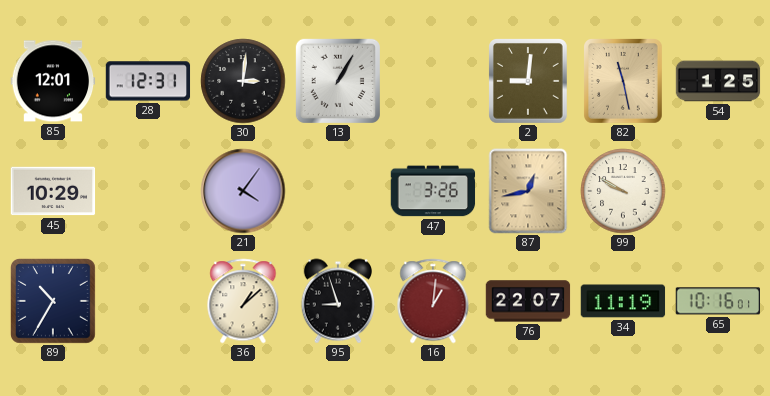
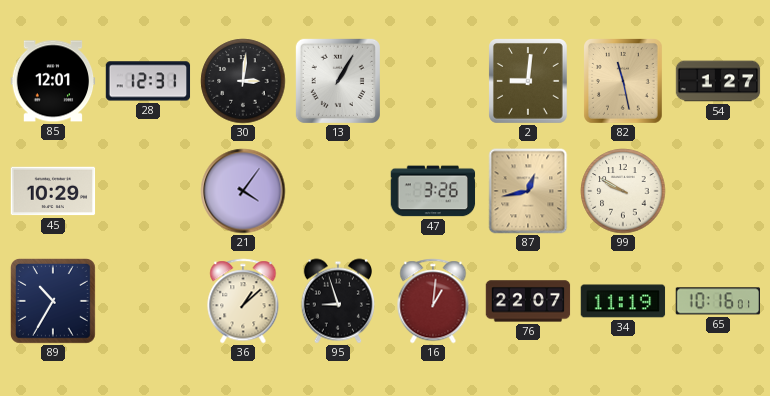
54: 1:25 -> 1:27 (718, 81)
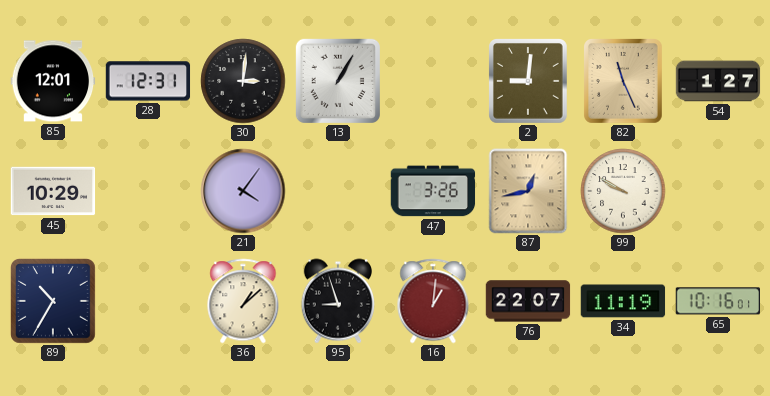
82: 11:28 -> 11:26 (624, 82)
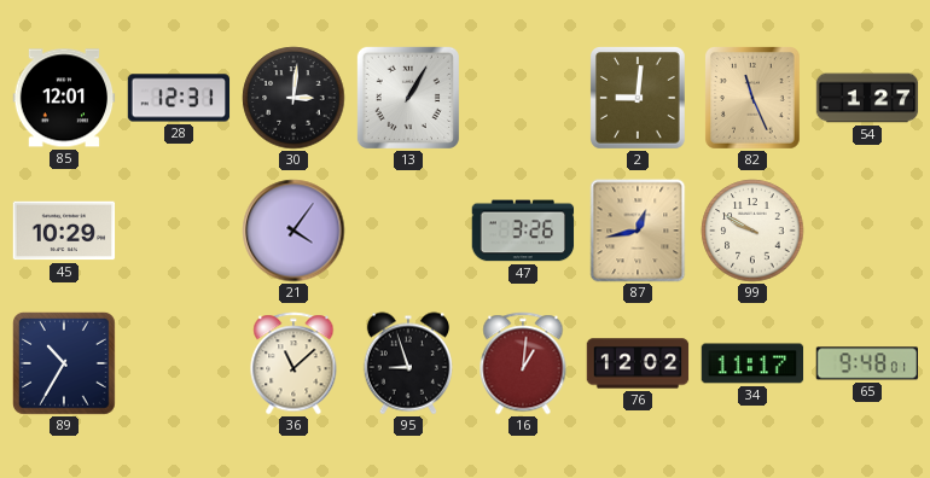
36: 1:08 -> 11:08 (293, 363)
76: 22:07 -> 12:02 (638, 363)
34: 11:19 -> 11:17 (752, 363)
65: 10:16 -> 9:48 (866, 363)
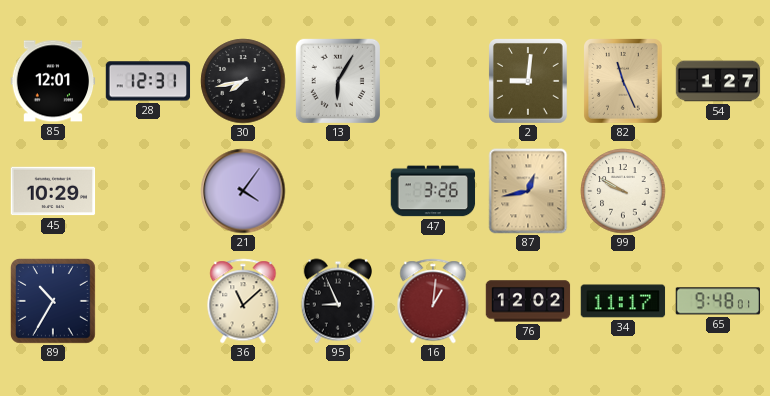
30: 3:01 -> 7:43 (243, 81)
13: 1:05 -> 6:05 (338, 81)
95: 8:57 -> 8:56 (337, 301)
